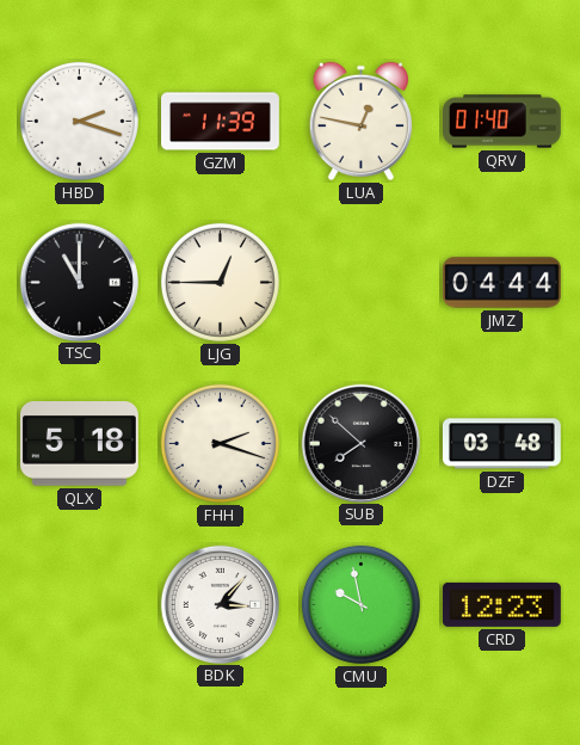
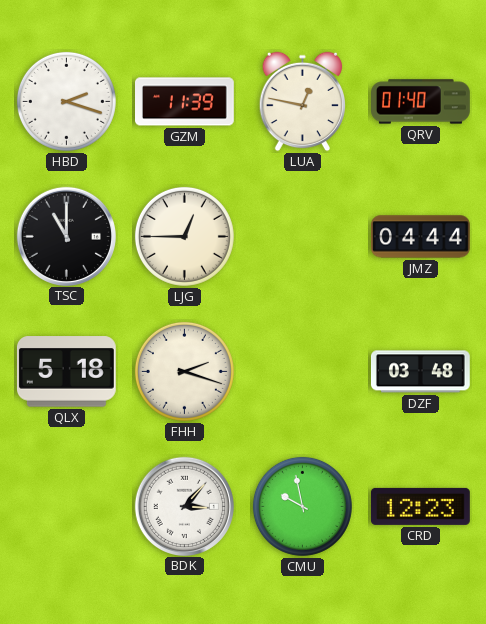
SUB: 7:52 -> none (360, 443)
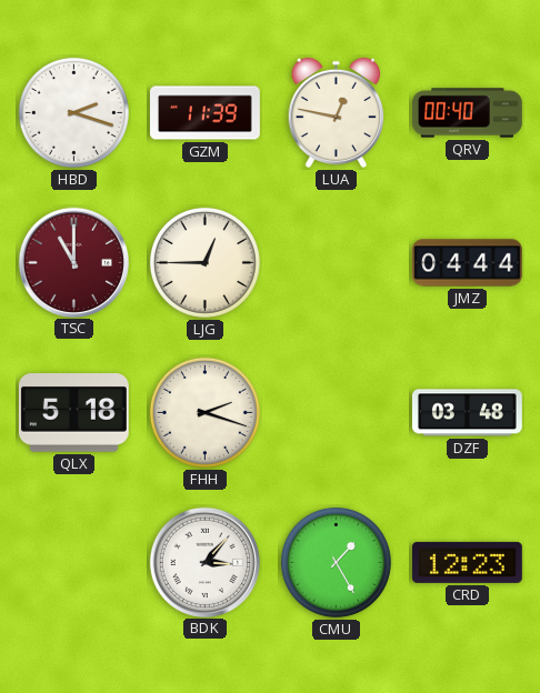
QRV: 01:40 -> 00:40 (468, 113)
TSC dial: black -> burgundy (73, 262)
CMU: 9:58 -> 1:25 (336, 562)
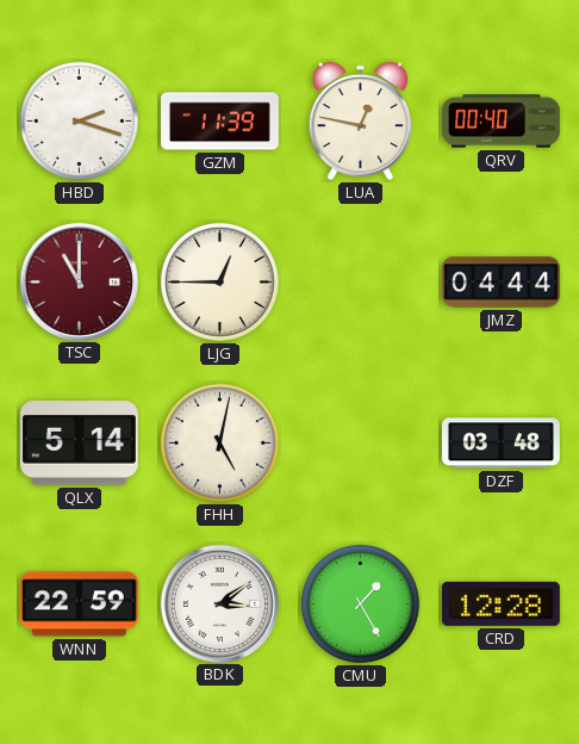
QLX: 5:18 -> 5:14 (79, 444)
FHH: 2:18 -> 5:02 (219, 442)
WNN: none -> 22:59 (80, 604)
BDK: 3:07 -> 3:09 (219, 603)
CRD: 12:23 -> 12:28 (500, 603)
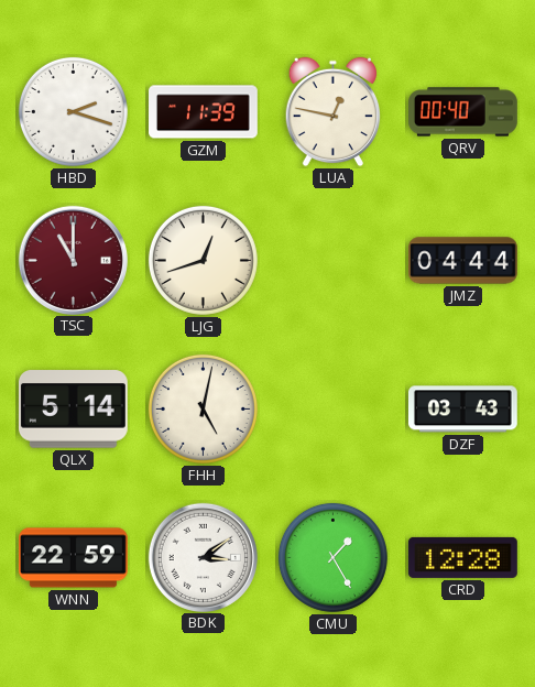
LJG: 12:45 -> 12:42 (203, 260)
DZF: 03:48 -> 03:43 (462, 410)
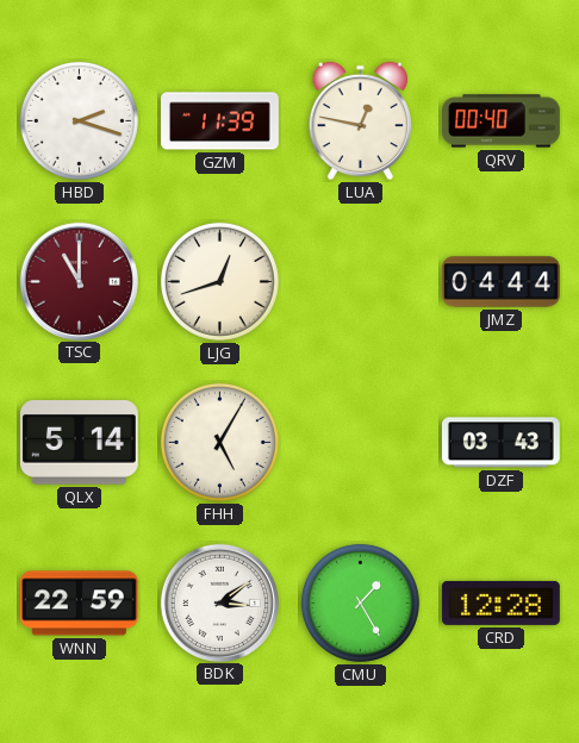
FHH: 5:02 -> 5:05 (219, 442)
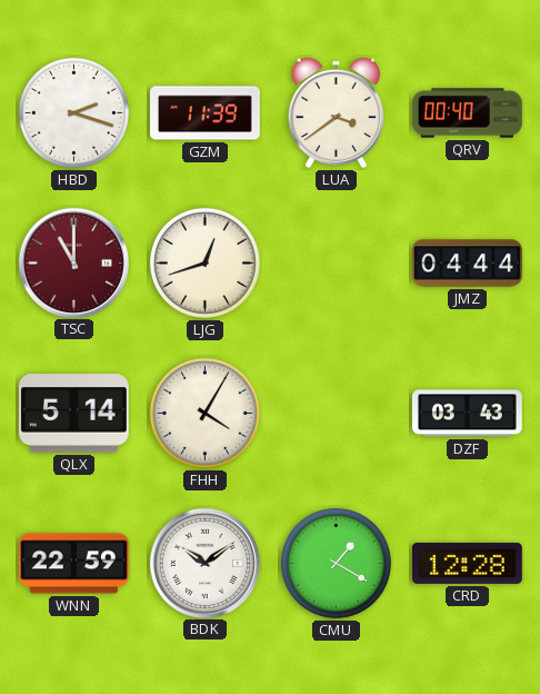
LUA: 12:47 -> 3:39 (336, 113)
FHH: 5:05 -> 4:05 (204, 413)
BDK: 3:09 -> 10:09 (204, 563)
CMU: 1:25 -> 1:20 (336, 563)
